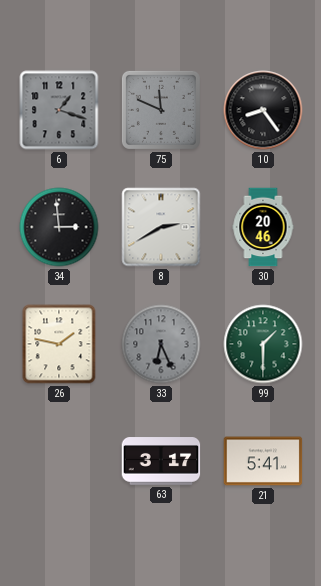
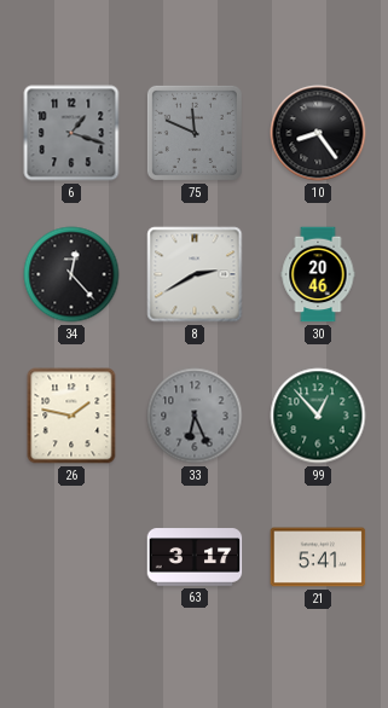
34: 2:59 -> 12:23 (71, 274)
99: 1:30 -> 12:53 (318, 416)
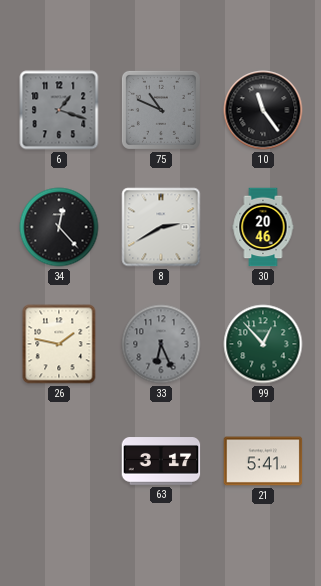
75: 11:49 -> 10:49 (161, 110)
10: 8:24 -> 11:24 (263, 110)
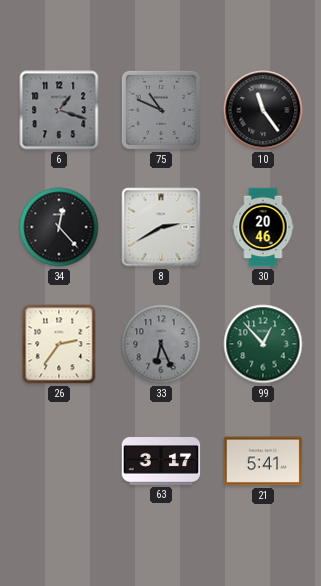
26: 1:47 -> 2:36 (59, 344)
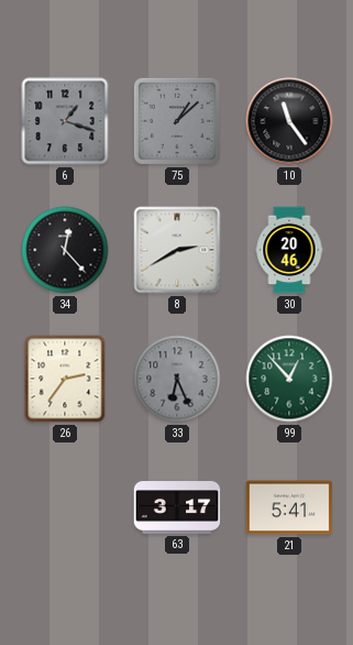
75: 10:49 -> 1:08 (177, 121)
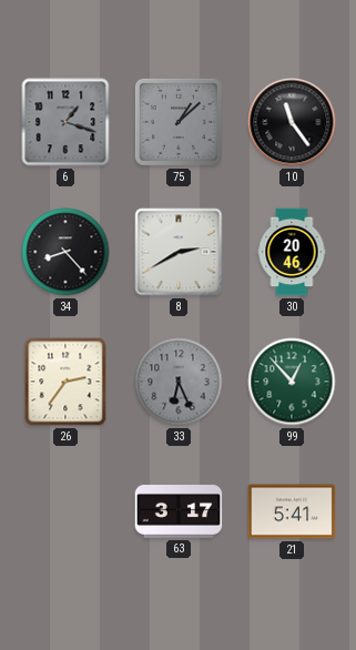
34: 12:23 -> 8:23 (65, 252)
